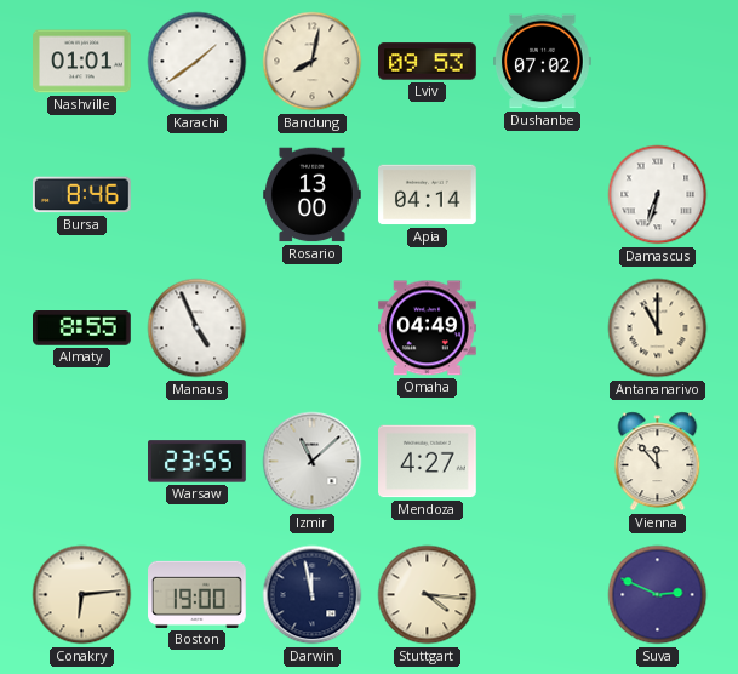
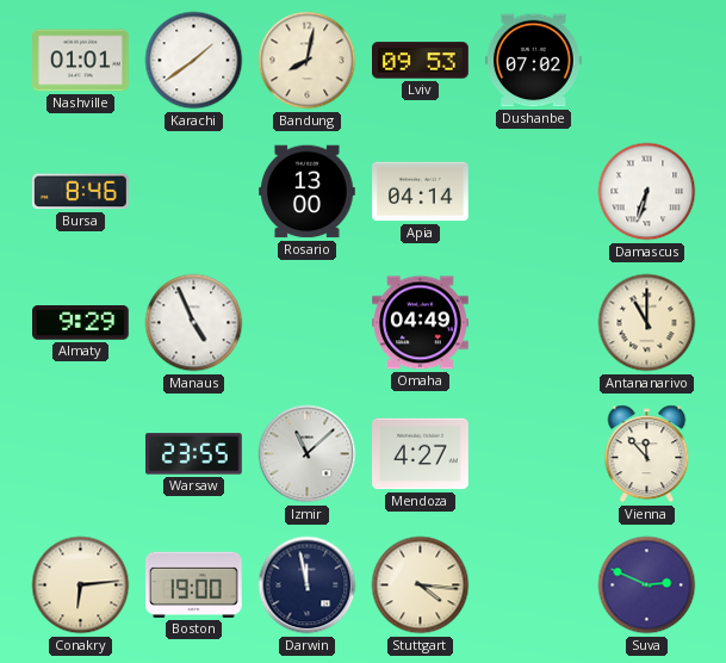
Almaty: 8:55 -> 9:29 (81, 323)
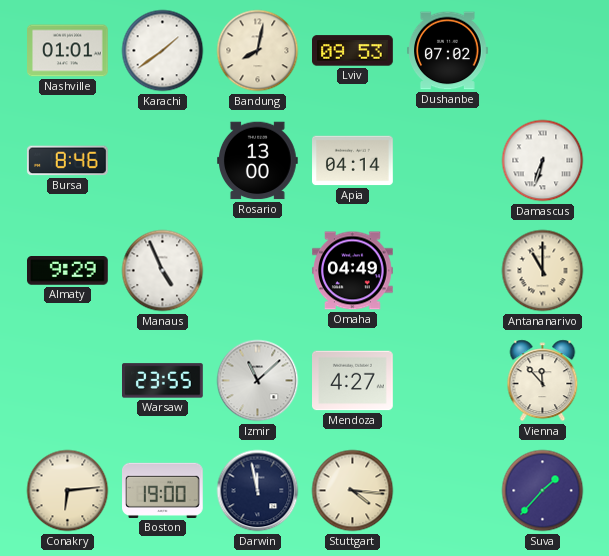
Suva: 2:49 -> 1:37 (543, 491)
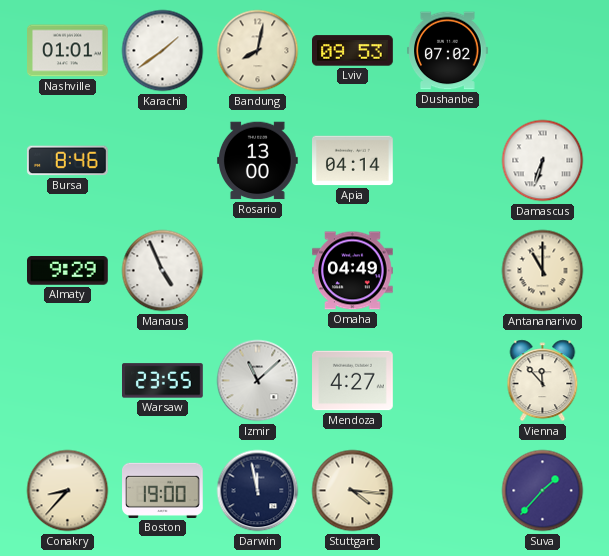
Conakry: 6:14 -> 8:37 (68, 491)
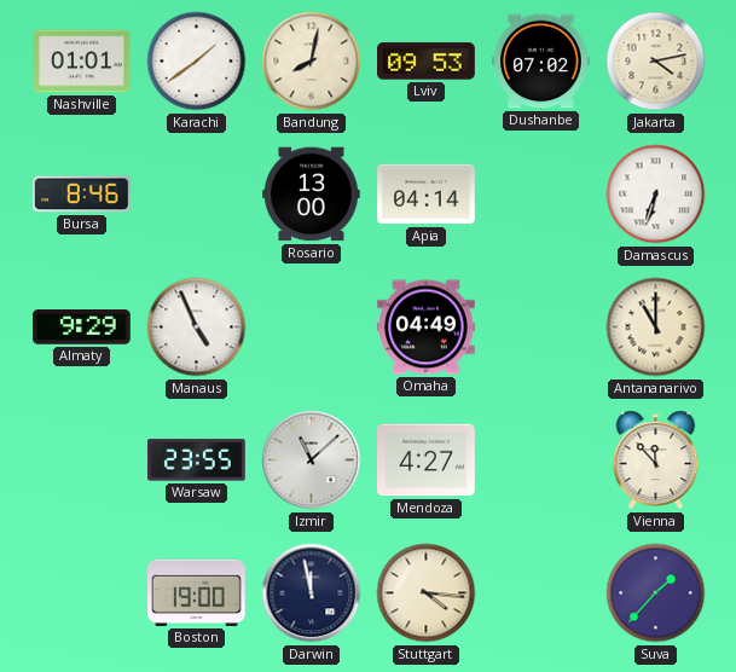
Jakarta: none -> 4:13 (656, 62)
Conakry: 8:37 -> none (68, 491)
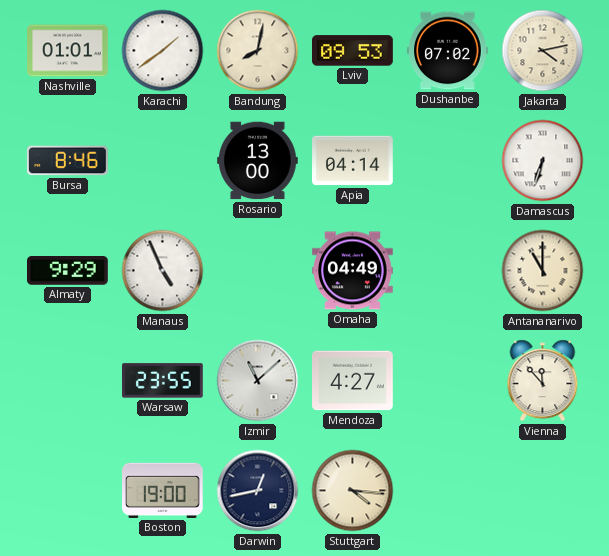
Darwin: 11:58 -> 12:43 (258, 491)
Suva: 1:37 -> none (656, 593)
